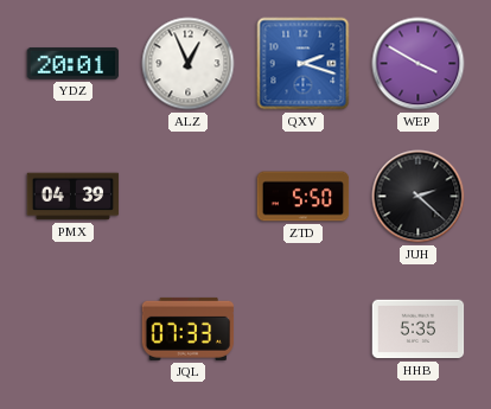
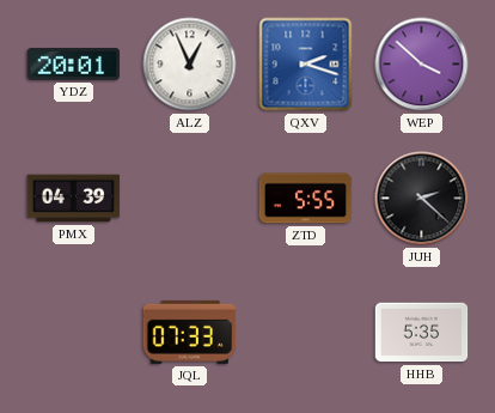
WEP: 3:50 -> 3:52 (422, 65)
ZTD: 5:50 -> 5:55 (306, 199)
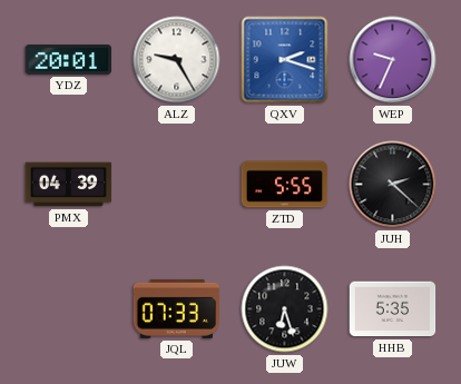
ALZ: 12:56 -> 9:25 (177, 60)
WEP: 3:52 -> 9:34 (393, 60)
JUW: none -> 6:27 (285, 309)
